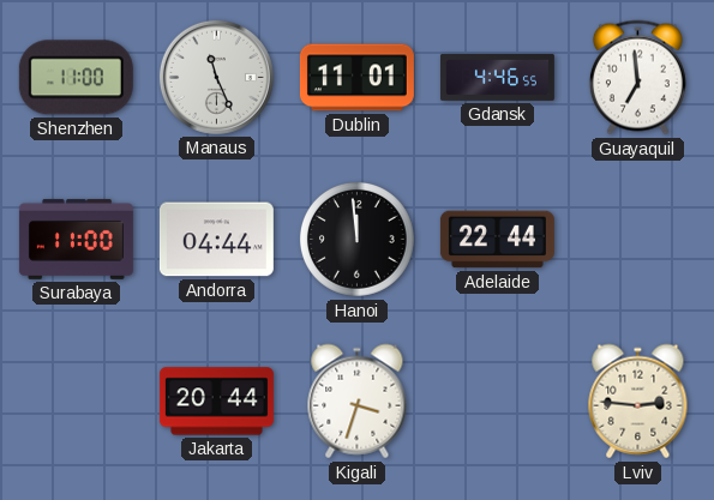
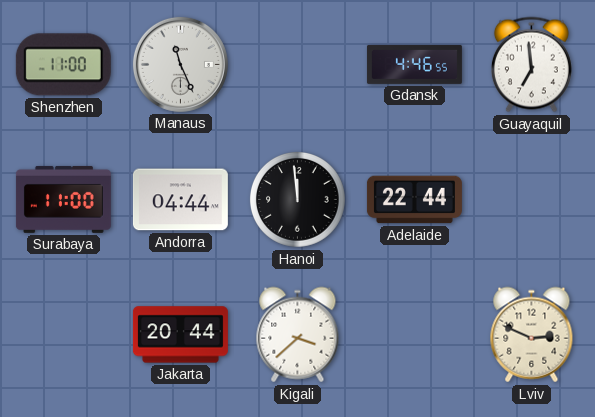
Dublin: 11:01 -> none (356, 78)
Kigali: 3:33 -> 3:38 (298, 335)
Lviv: 2:46 -> 2:49 (532, 335)
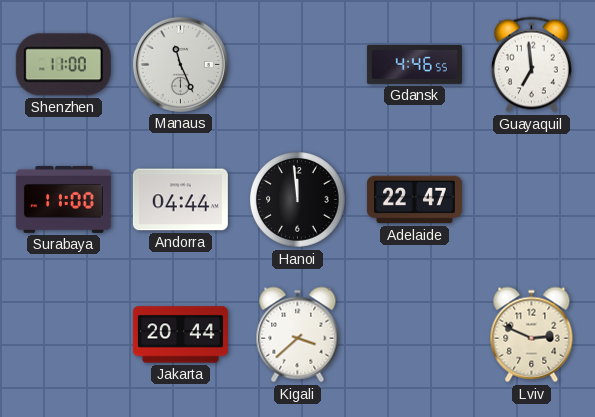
Adelaide: 22:44 -> 22:47 (414, 200)
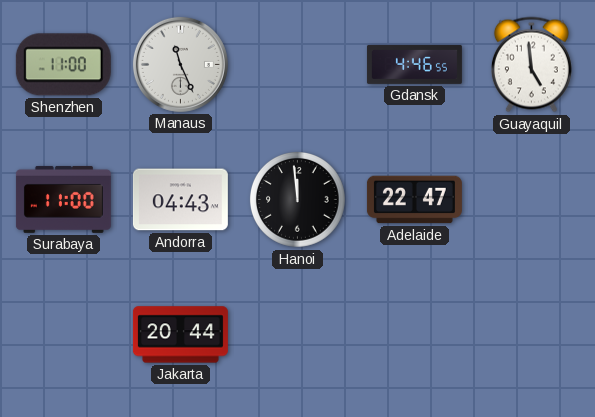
Guayaquil: 6:59 -> 4:59 (531, 65)
Andorra: 04:44 -> 04:43 (180, 200)
Kigali: 3:38 -> none (298, 335)
Lviv: 2:49 -> none (532, 335)
